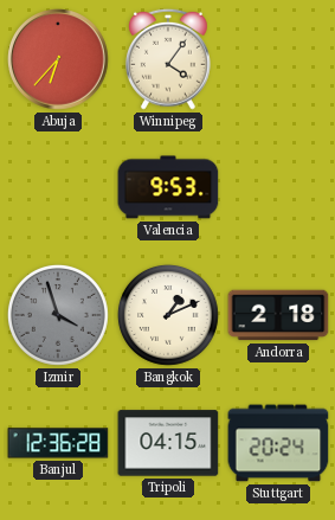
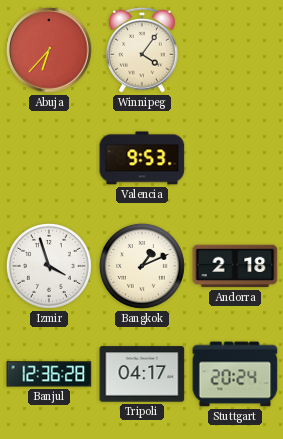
Izmir dial: grey -> white (49, 266)
Tripoli: 04:15 -> 04:17 (142, 374)
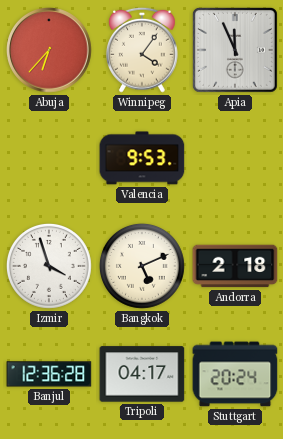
Apia: none -> 11:56 (235, 50)
Bangkok: 1:11 -> 5:11 (142, 266)
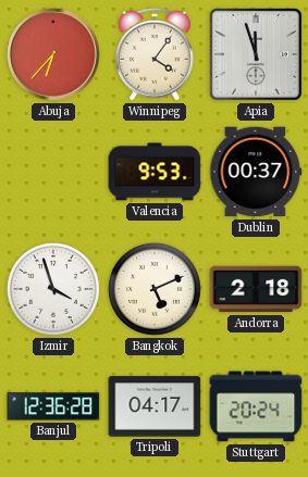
Apia: 11:56 -> 11:57 (256, 54)
Dublin: none -> 00:37 (256, 172)
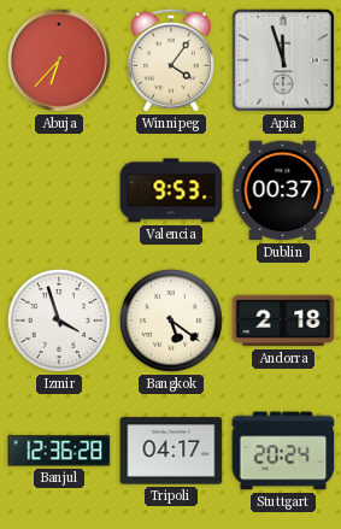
Bangkok: 5:11 -> 5:21 (171, 321)
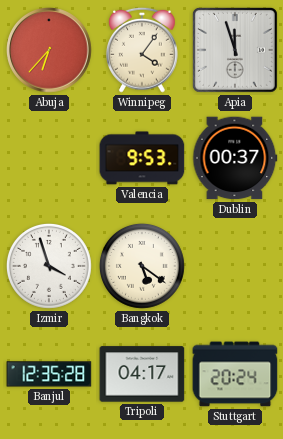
Andorra: 2:18 -> none (283, 321)
Banjul: 12:36 -> 12:35 (49, 374)
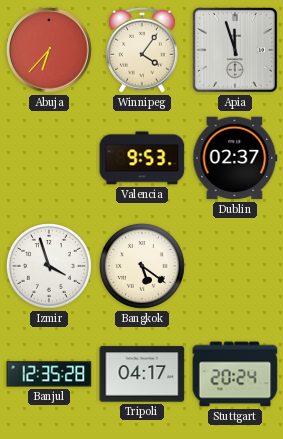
Dublin: 00:37 -> 02:37 (235, 158)
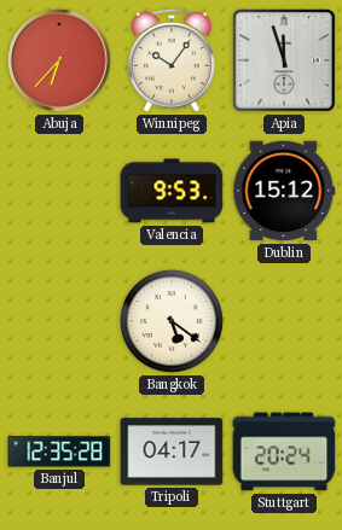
Winnipeg: 4:06 -> 10:06 (172, 60)
Dublin: 02:37 -> 15:12 (284, 191)
Izmir: 3:57 -> none (49, 266)
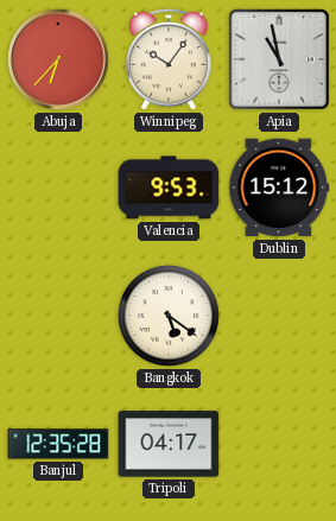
Apia: 11:57 -> 10:58 (279, 59)
Stuttgart: 20:24 -> none (284, 452)
